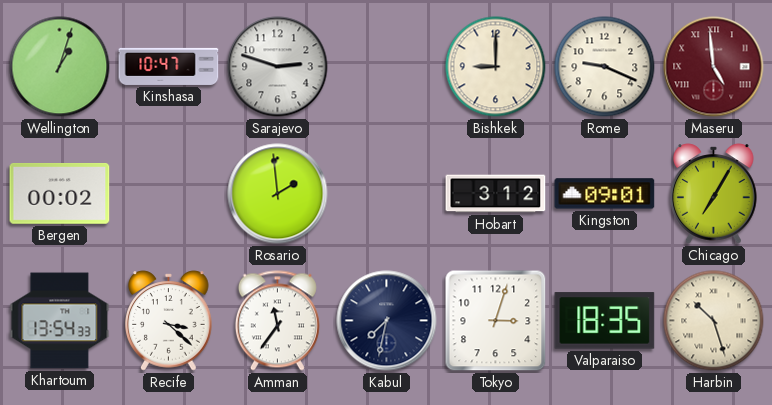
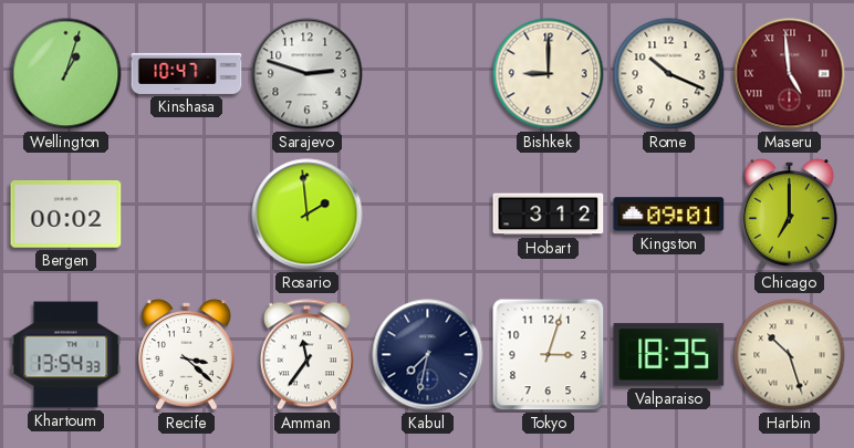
Rome: 9:19 -> 10:19 (669, 74)
Chicago: 7:05 -> 7:00 (790, 215)
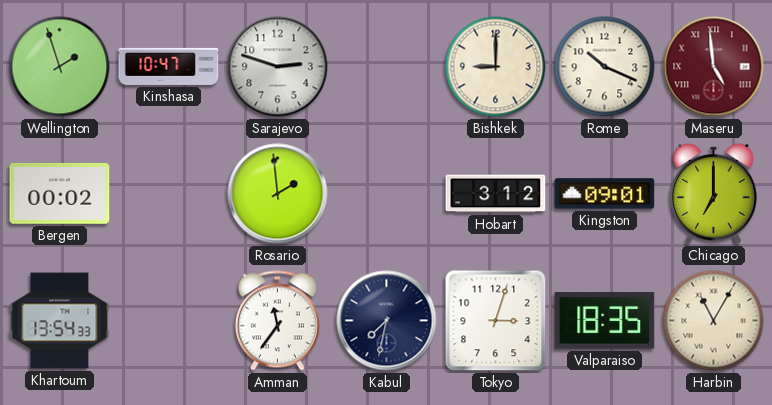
Wellington: 1:03 -> 1:57 (60, 67)
Recife: 3:22 -> none (187, 355)
Harbin: 10:27 -> 11:05 (714, 321)
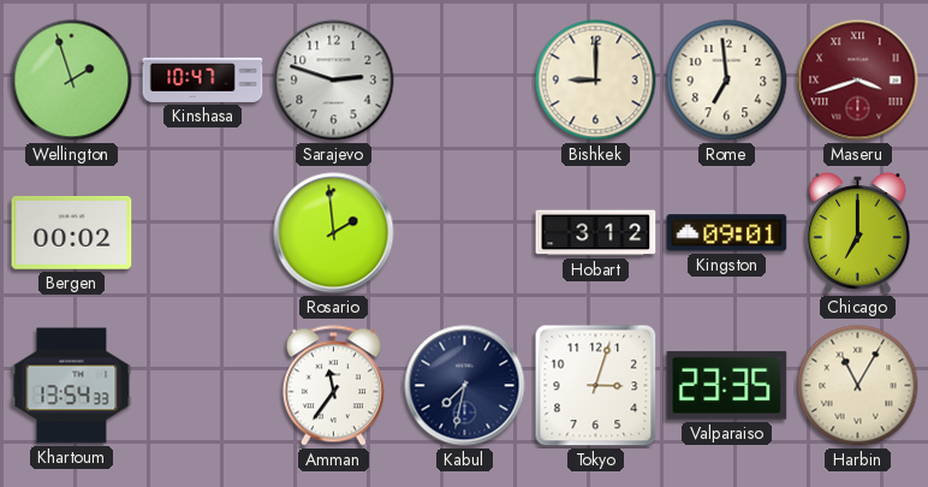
Rome: 10:19 -> 6:59 (727, 81)
Maseru: 4:59 -> 3:42 (858, 81)
Valparaiso: 18:35 -> 23:35 (727, 386)
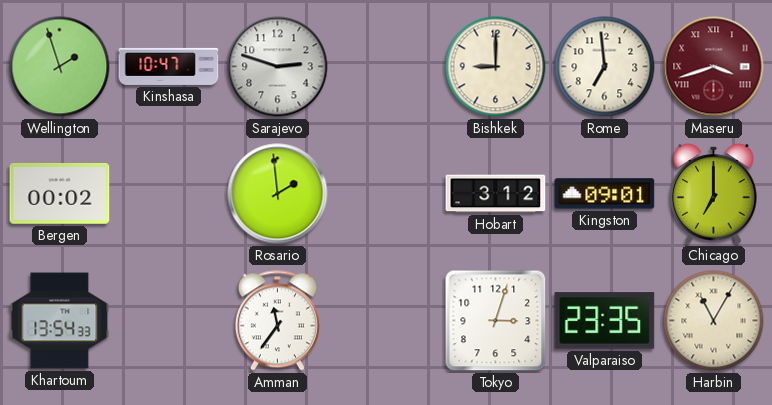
Kabul: 7:32 -> none (465, 386)
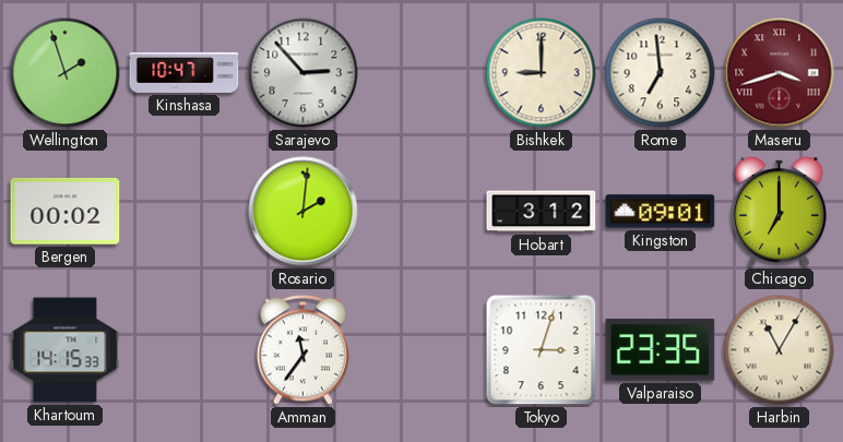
Sarajevo: 2:48 -> 2:53 (304, 73)
Rosario: 1:59 -> 2:01 (304, 212)
Khartoum: 13:54 -> 14:15 (66, 350)
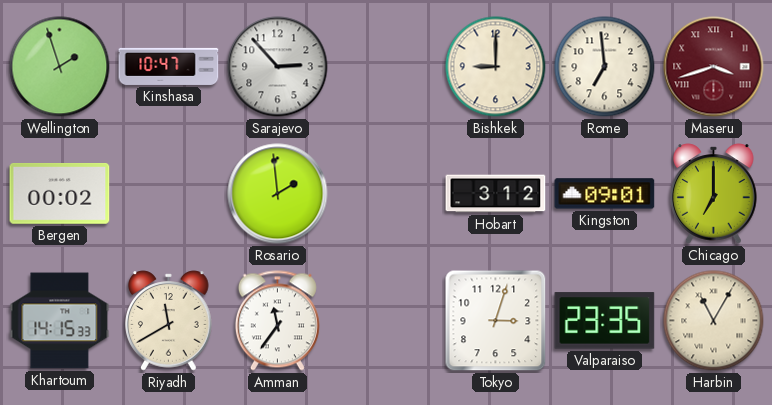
Rosario: 2:01 -> 1:59 (278, 194)
Riyadh: none -> 11:40 (169, 321)
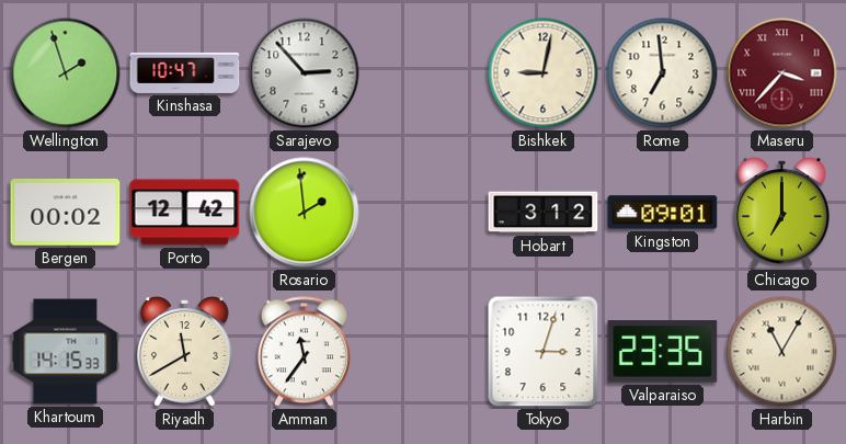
Bishkek: 9:00 -> 9:02 (544, 73)
Maseru: 3:42 -> 3:37 (782, 73)
Porto: none -> 12:42 (185, 213)
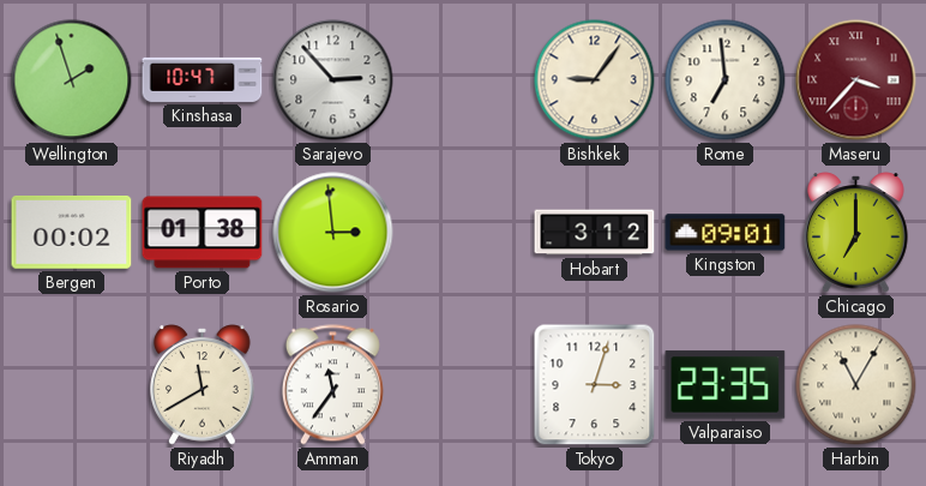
Bishkek: 9:02 -> 9:06 (595, 80)
Porto: 12:42 -> 01:38 (203, 233)
Rosario: 1:59 -> 2:59 (333, 233)
Khartoum: 14:15 -> none (66, 352)
